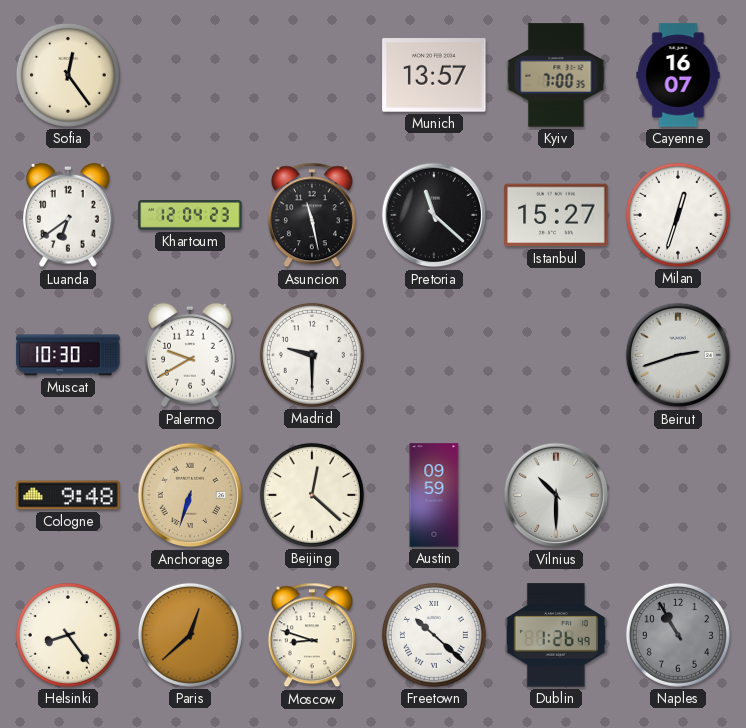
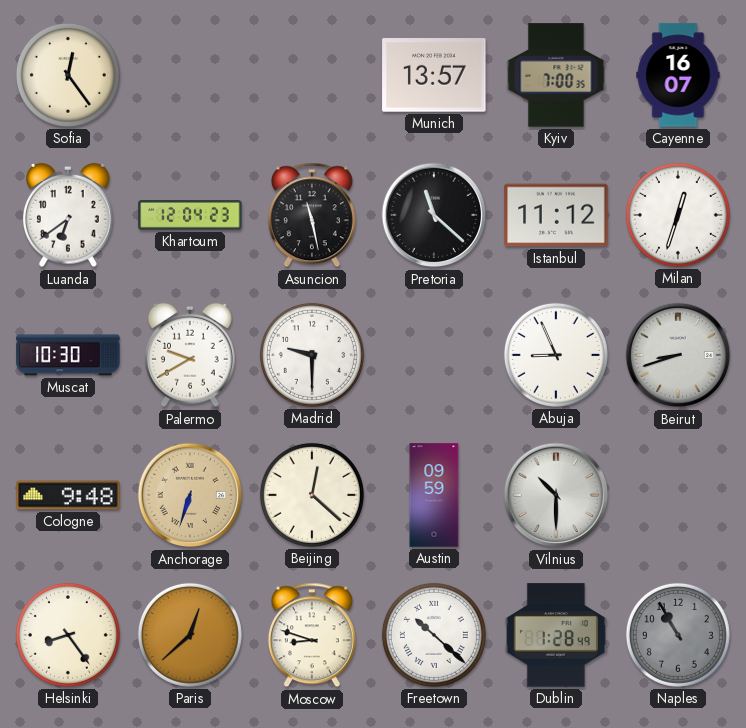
Istanbul: 15:27 -> 11:12 (556, 215)
Abuja: none -> 8:56 (556, 355)
Beirut: 2:42 -> 8:42 (678, 355)
Dublin: 1:26 -> 1:28 (556, 635)
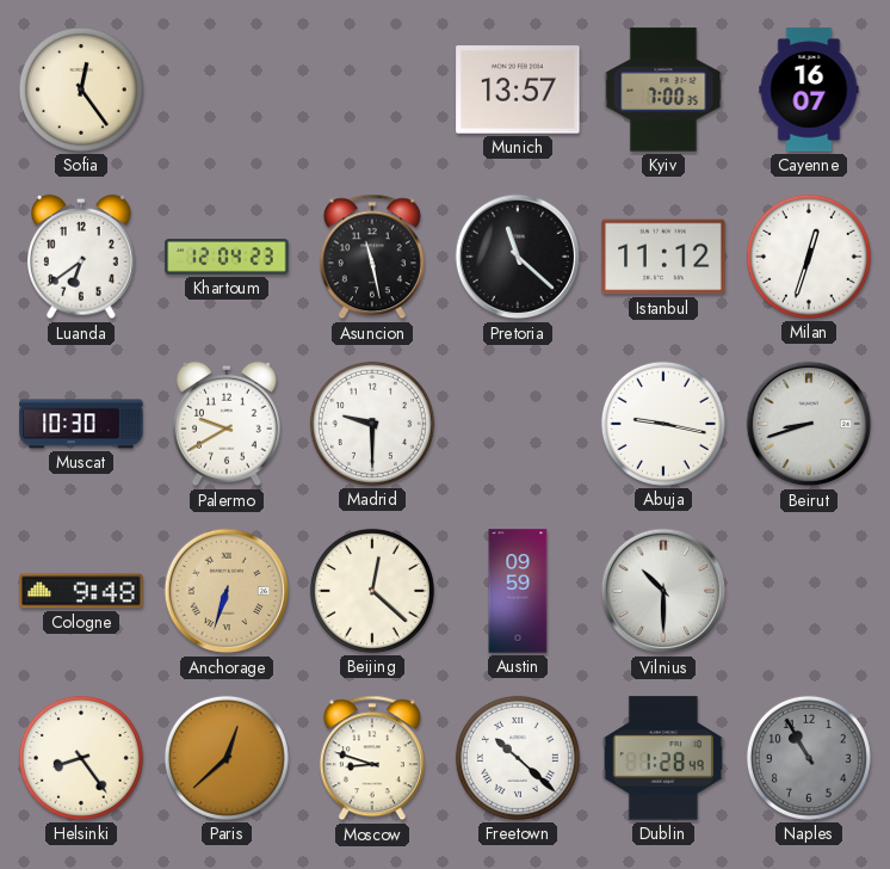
Abuja: 8:56 -> 9:17 (663, 424)
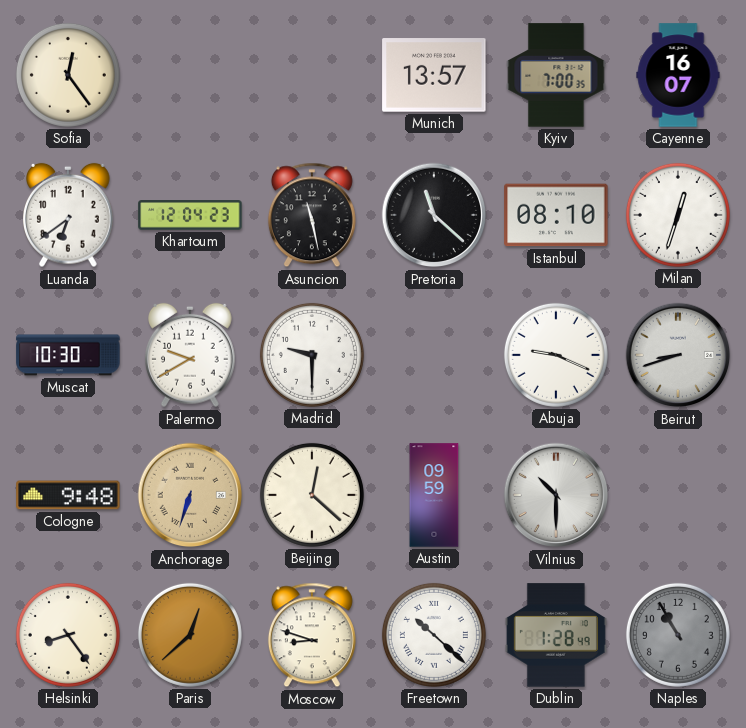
Istanbul: 11:12 -> 08:10 (556, 215)
Abuja: 9:17 -> 9:19 (556, 355)
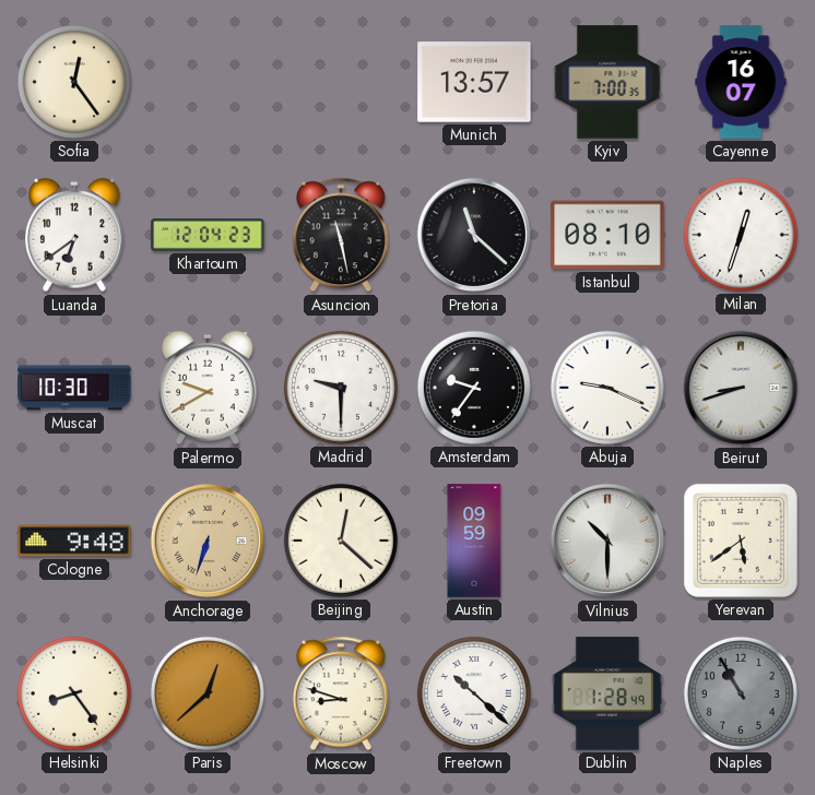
Amsterdam: none -> 9:36 (474, 388)
Yerevan: none -> 5:39 (741, 541)
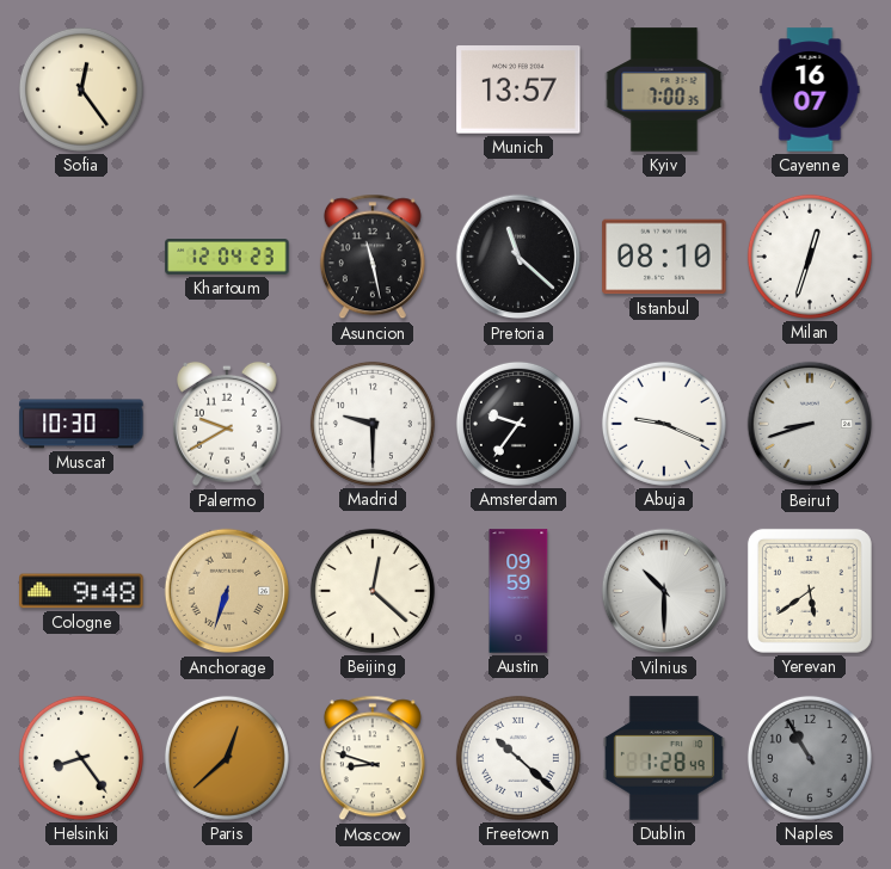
Luanda: 6:39 -> none (75, 235)
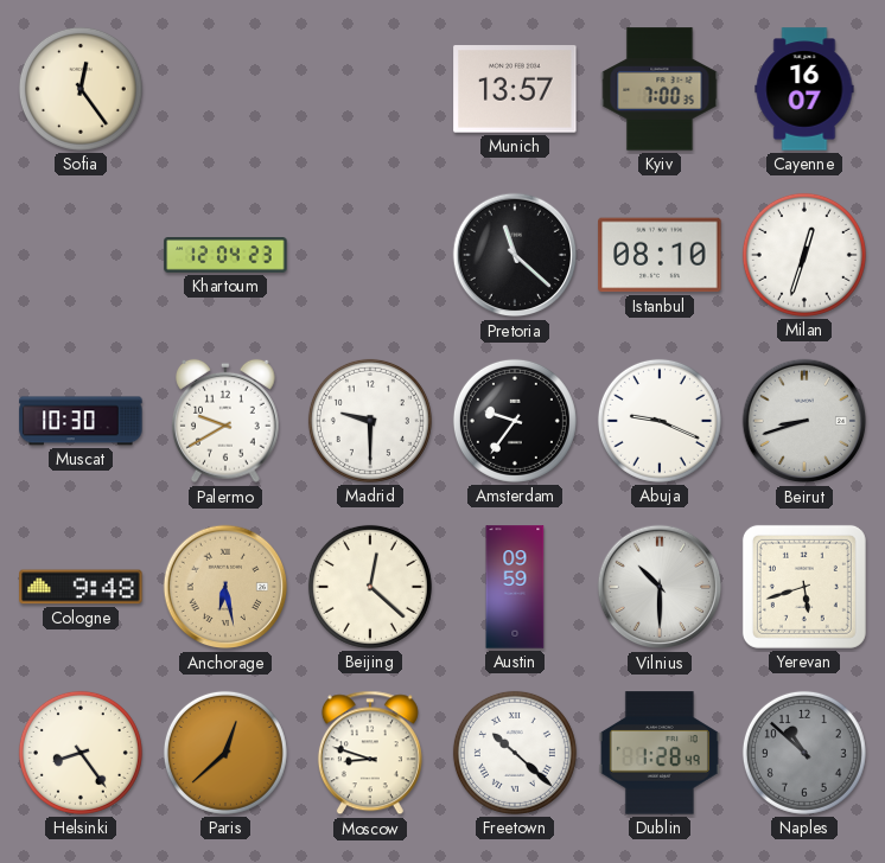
Asuncion: 11:28 -> none (373, 257)
Anchorage: 6:33 -> 6:28 (225, 587)
Yerevan: 5:39 -> 5:42 (804, 587)
Naples: 10:55 -> 10:52 (804, 753)
